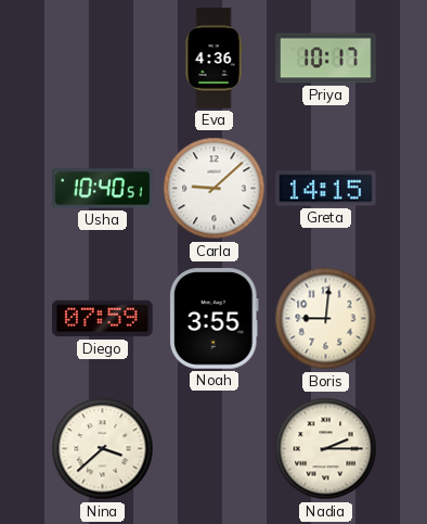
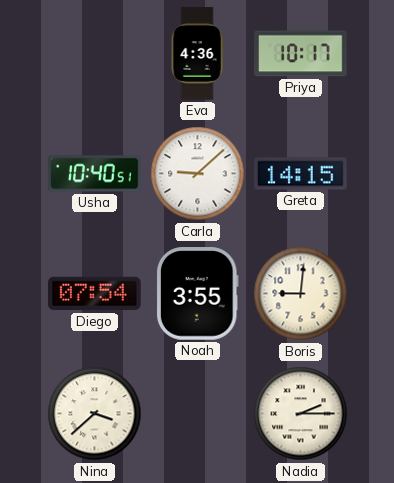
Diego: 07:59 -> 07:54 (95, 294)
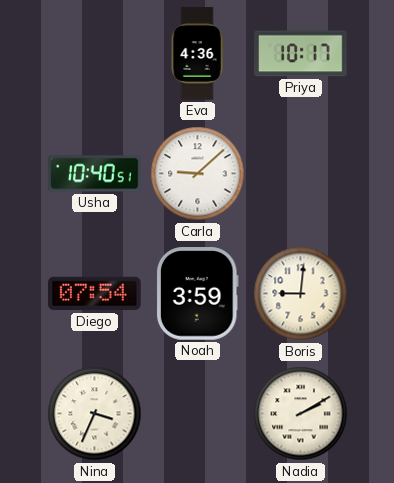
Greta: 14:15 -> none (301, 174)
Noah: 3:55 -> 3:59 (197, 294)
Nina: 3:38 -> 3:34 (95, 414)
Nadia: 2:15 -> 2:10 (301, 414)
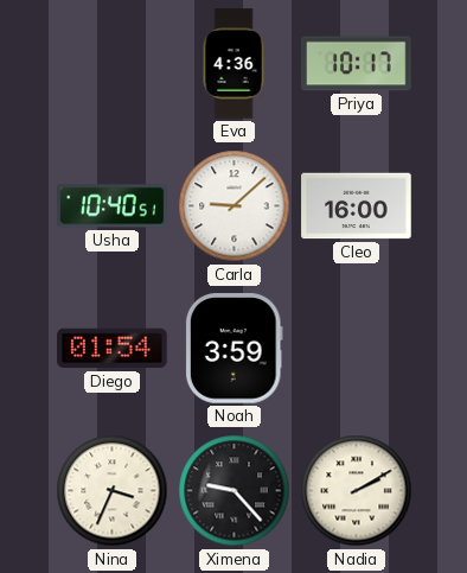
Cleo: none -> 16:00 (357, 206)
Diego: 07:54 -> 01:54 (113, 349)
Boris: 9:01 -> none (301, 294)
Ximena: none -> 9:23 (235, 491)
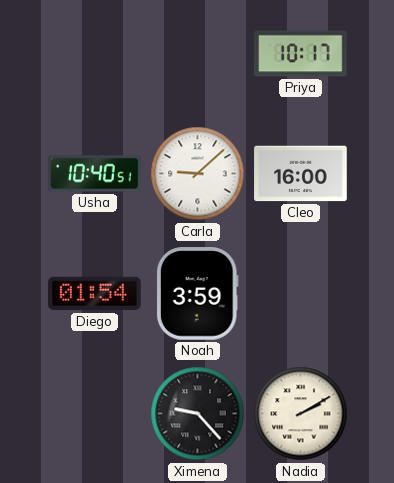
Eva: 4:36 -> none (233, 64)
Nina: 3:34 -> none (113, 491)
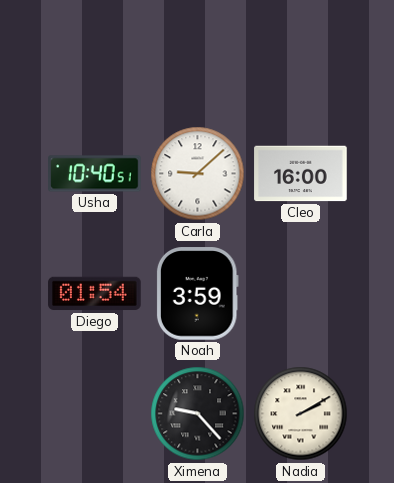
Priya: 10:17 -> none (301, 54)
